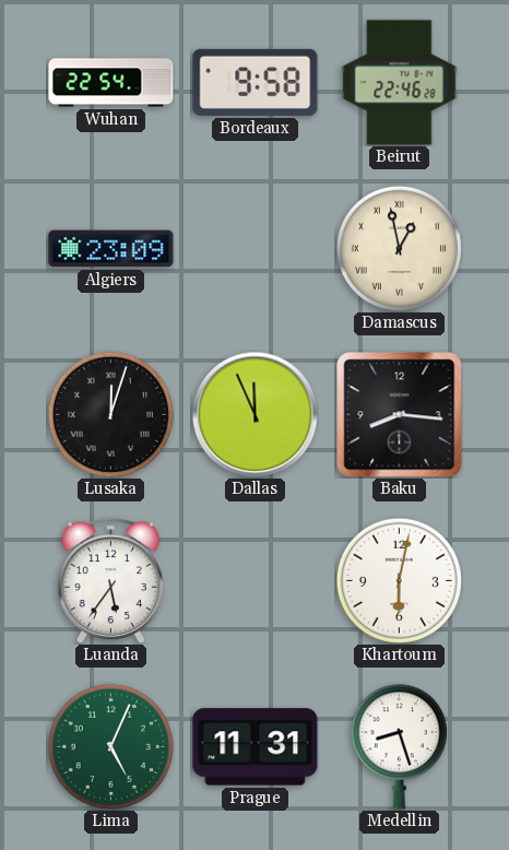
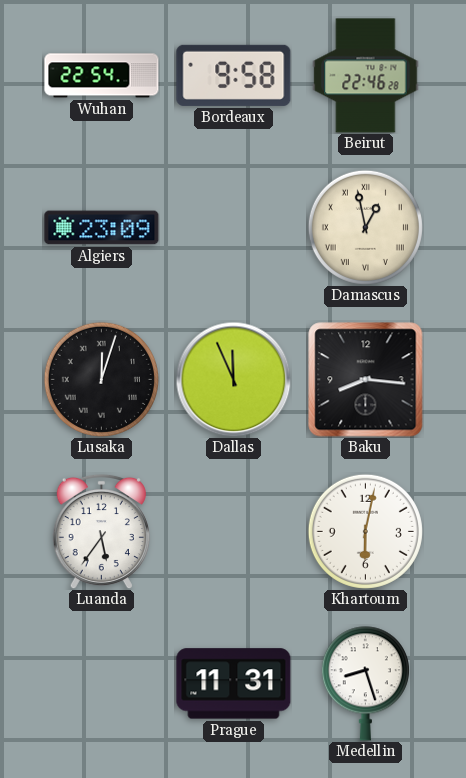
Lima: 5:04 -> none (110, 746)
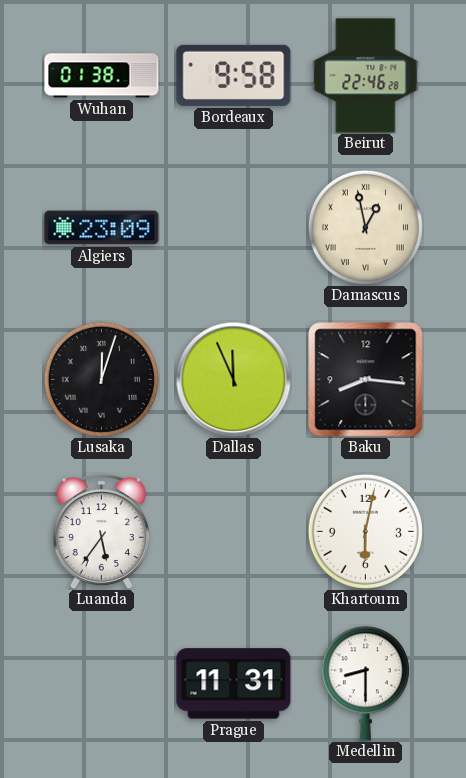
Wuhan: 22:54 -> 01:38 (102, 76)
Medellin: 8:27 -> 8:30 (365, 684)
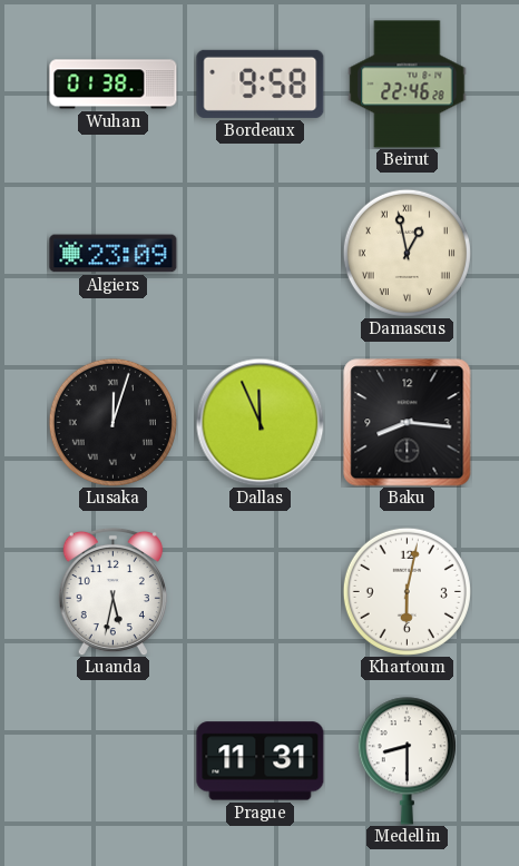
Luanda: 5:36 -> 5:32 (112, 591)
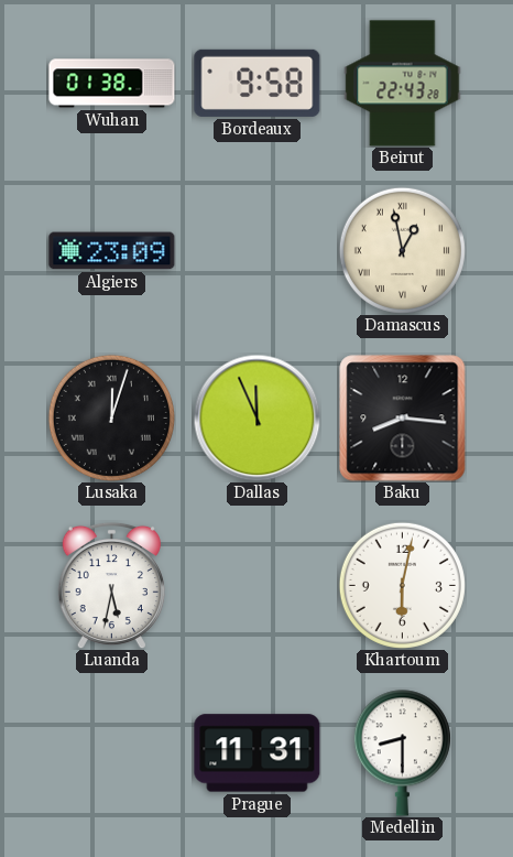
Beirut: 22:46 -> 22:43 (403, 84)
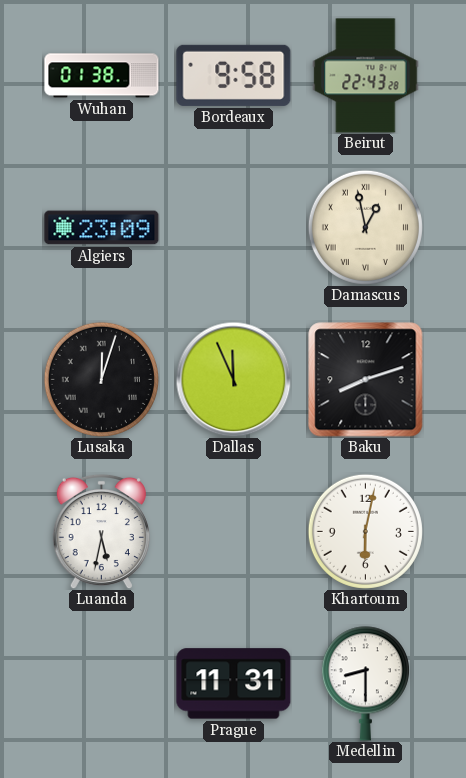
Baku: 8:16 -> 8:12 (366, 380)
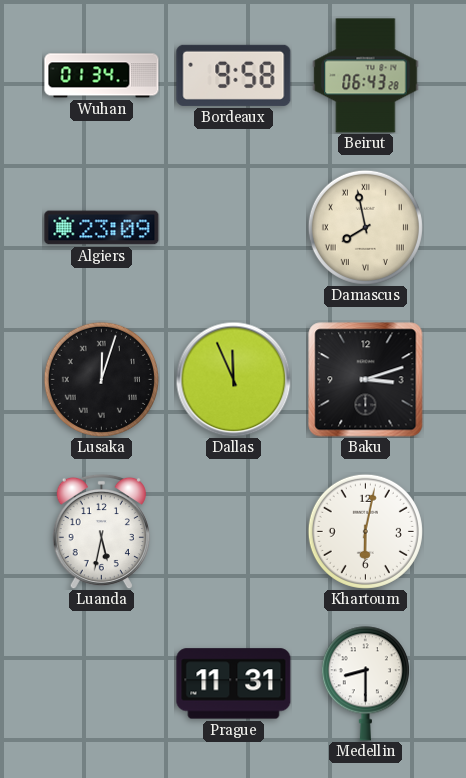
Wuhan: 01:38 -> 01:34 (102, 76)
Beirut: 22:43 -> 06:43 (366, 76)
Damascus: 12:58 -> 7:58 (365, 227)
Baku: 8:12 -> 3:12 (366, 380)
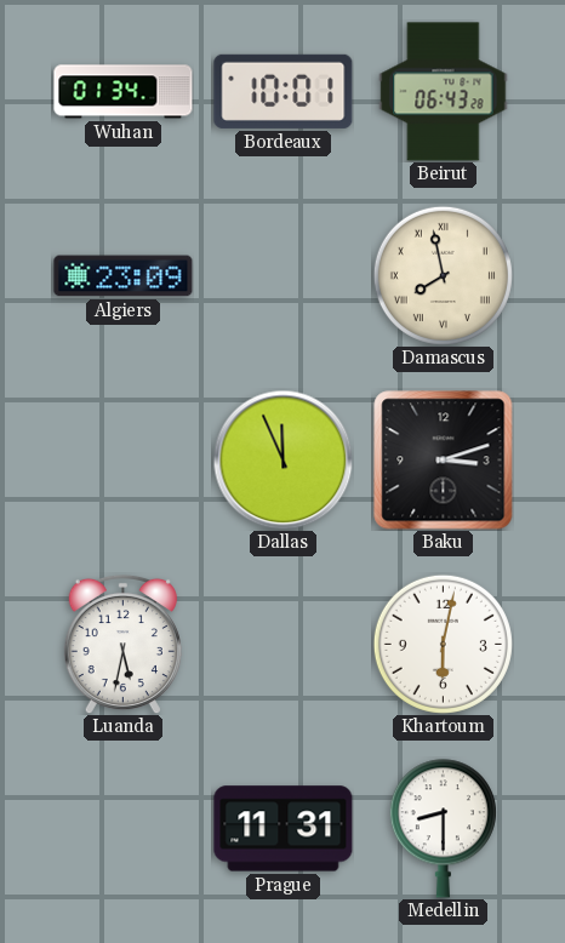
Bordeaux: 9:58 -> 10:01 (284, 91)
Lusaka: 12:03 -> none (101, 379)
